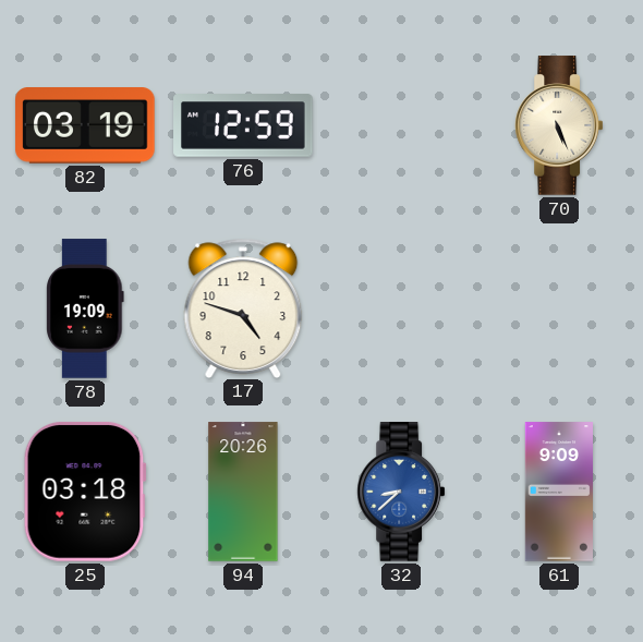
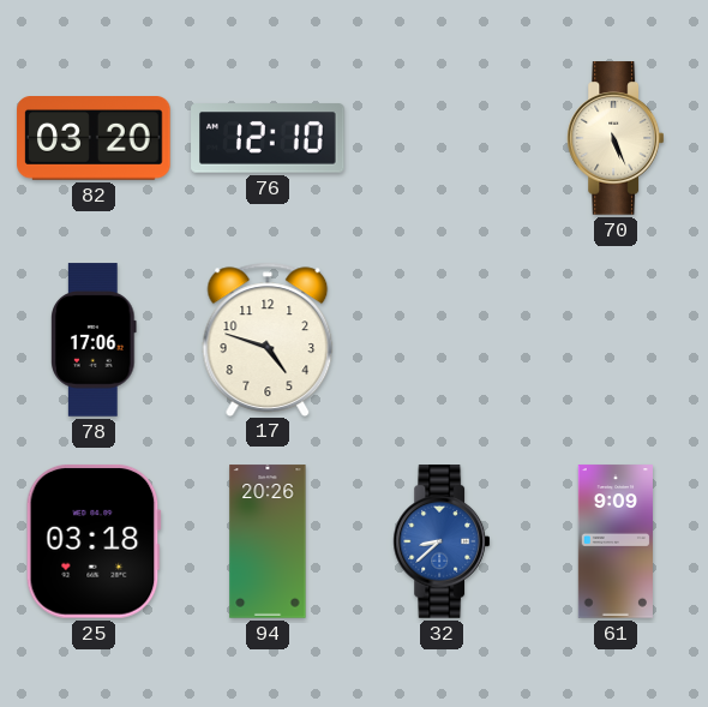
82: 03:19 -> 03:20 (94, 139)
76: 12:59 -> 12:10 (268, 138)
78: 19:09 -> 17:06 (94, 340)
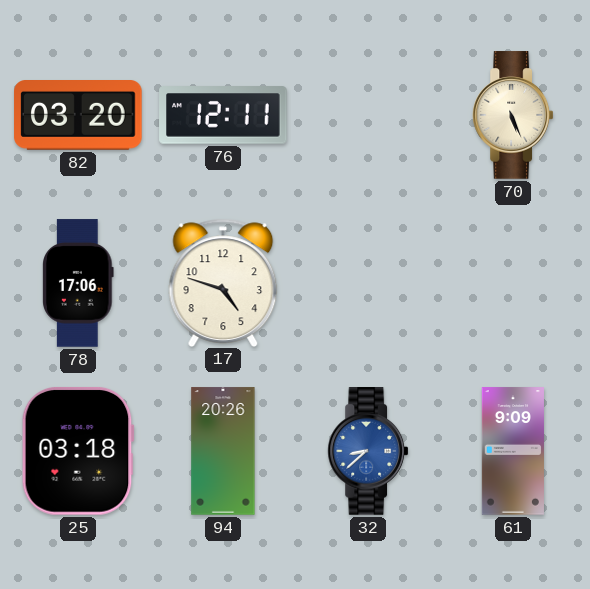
76: 12:10 -> 12:11 (223, 115)
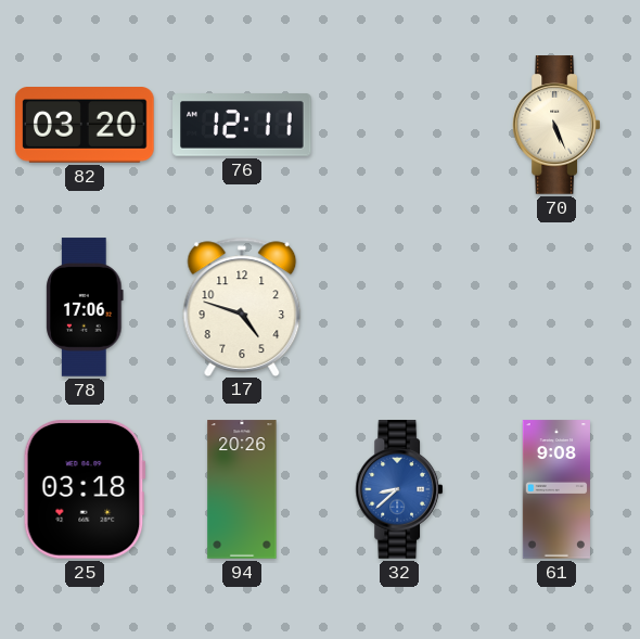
61: 9:09 -> 9:08 (555, 489)
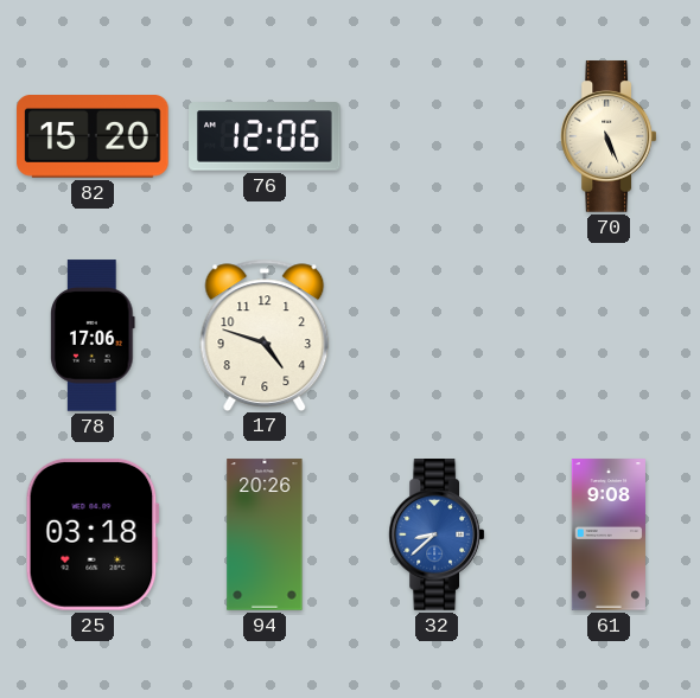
82: 03:20 -> 15:20 (93, 137)
76: 12:11 -> 12:06 (265, 136)
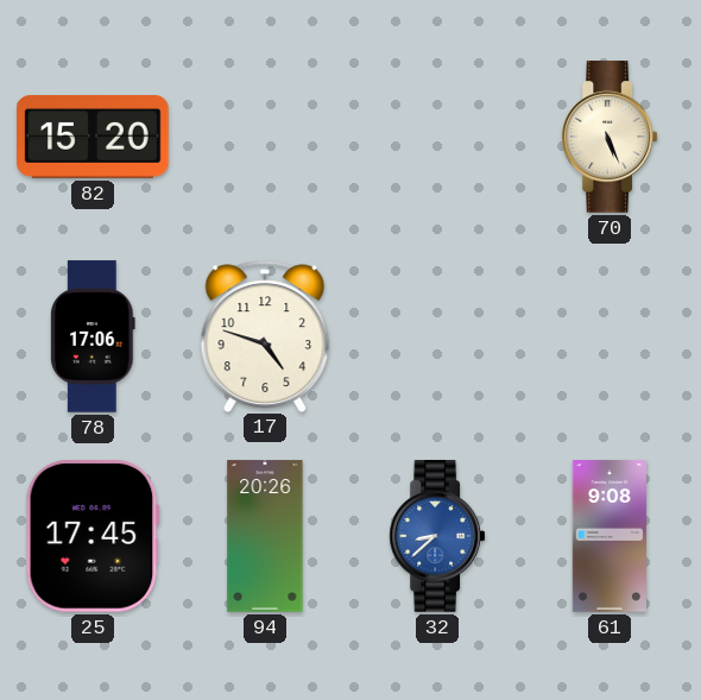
76: 12:06 -> none (265, 136)
25: 03:18 -> 17:45 (93, 536)
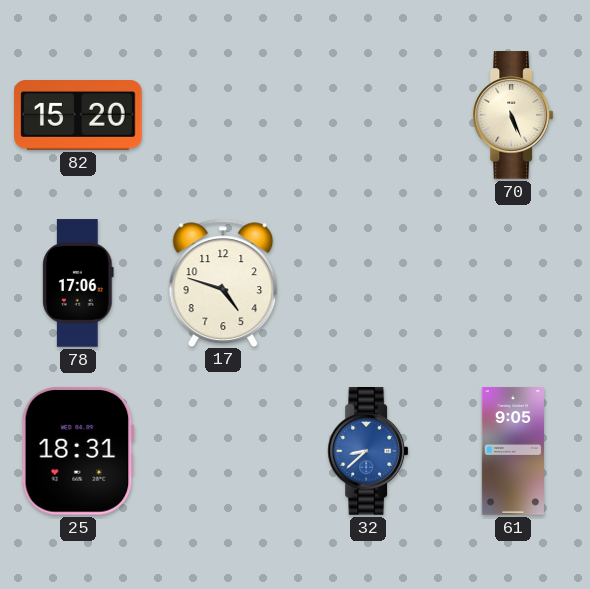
25: 17:45 -> 18:31 (78, 451)
94: 20:26 -> none (265, 536)
61: 9:08 -> 9:05 (512, 451)
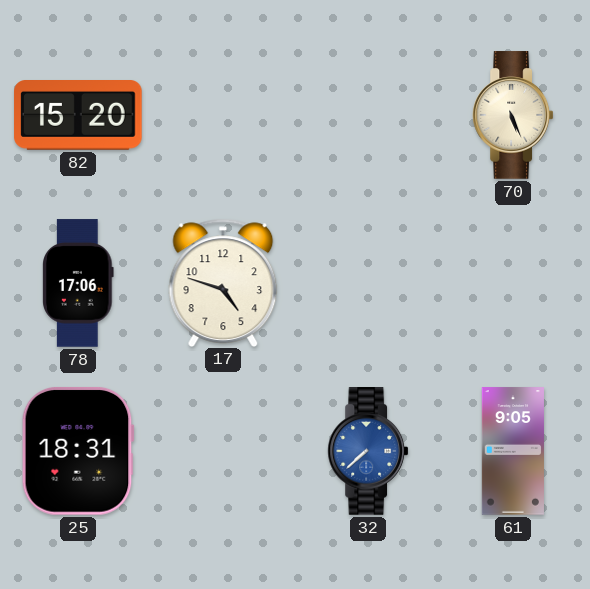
32: 8:38 -> 7:38 (368, 451)
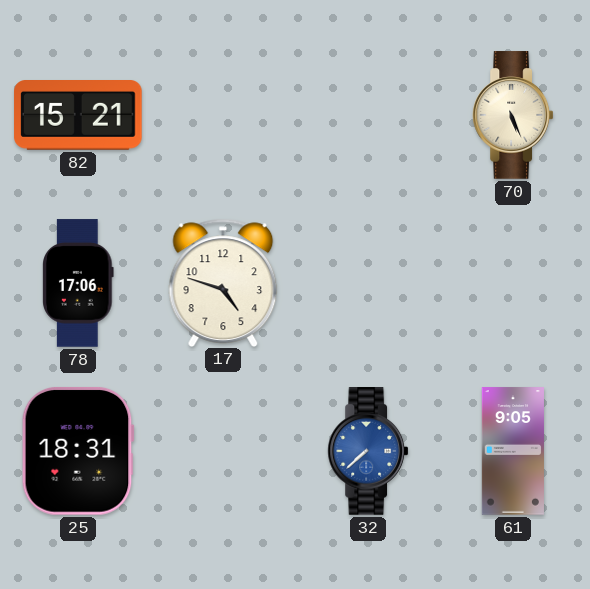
82: 15:20 -> 15:21 (78, 116)
